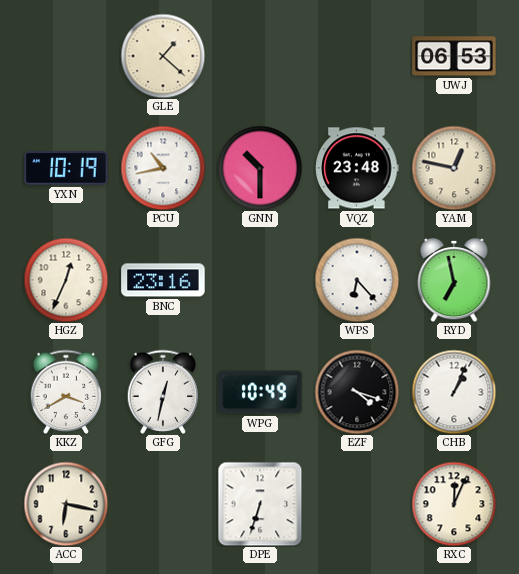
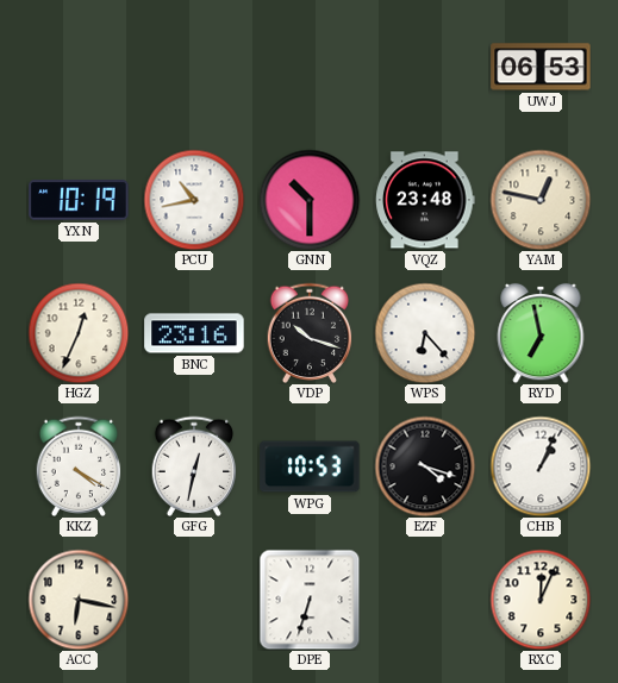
GLE: 1:22 -> none (163, 56)
VDP: none -> 10:18 (310, 332)
KKZ: 3:40 -> 4:20 (79, 465)
WPG: 10:49 -> 10:53 (310, 466)
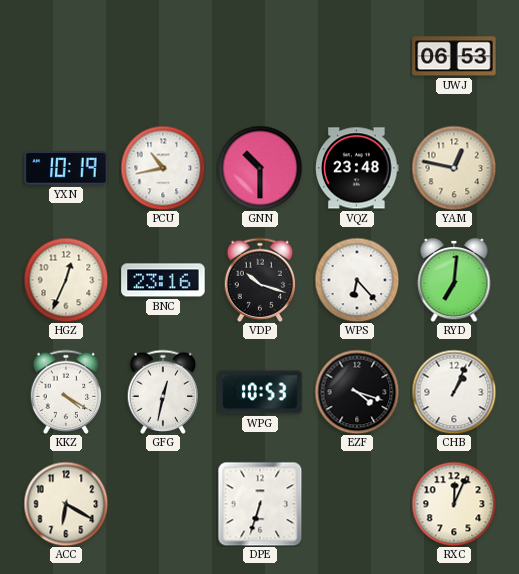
RYD: 6:58 -> 7:01 (454, 280)
ACC: 6:17 -> 6:20 (66, 504)
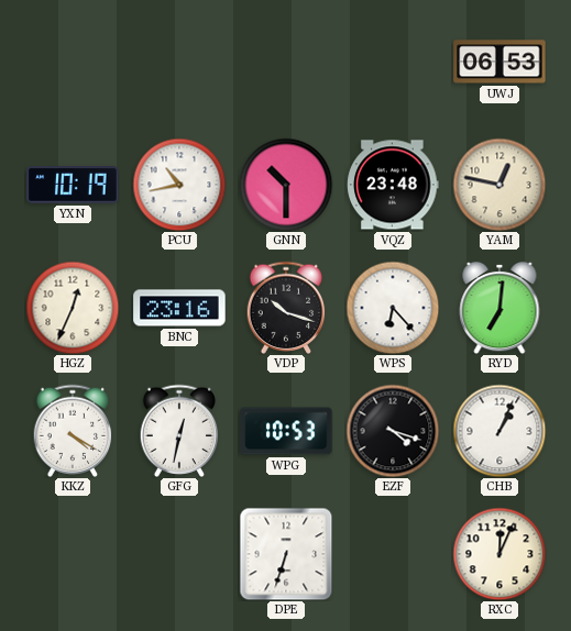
ACC: 6:20 -> none (66, 504)
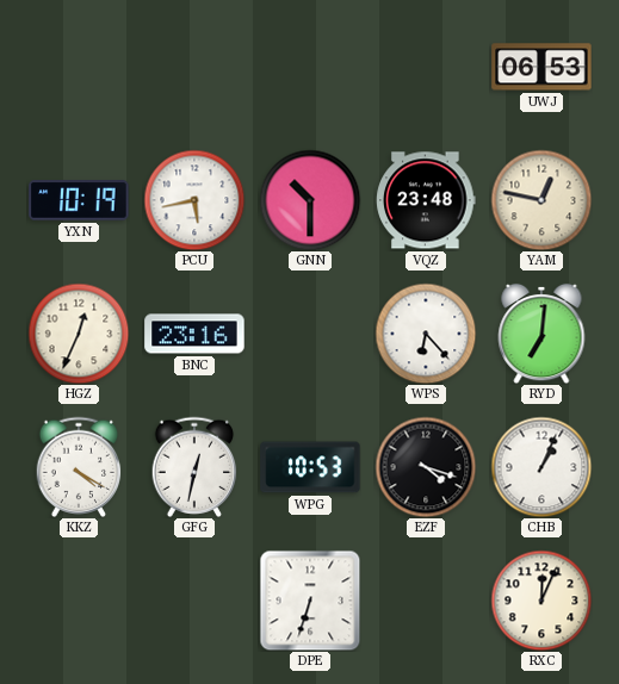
PCU: 10:43 -> 5:43 (194, 200)
VDP: 10:18 -> none (286, 307)
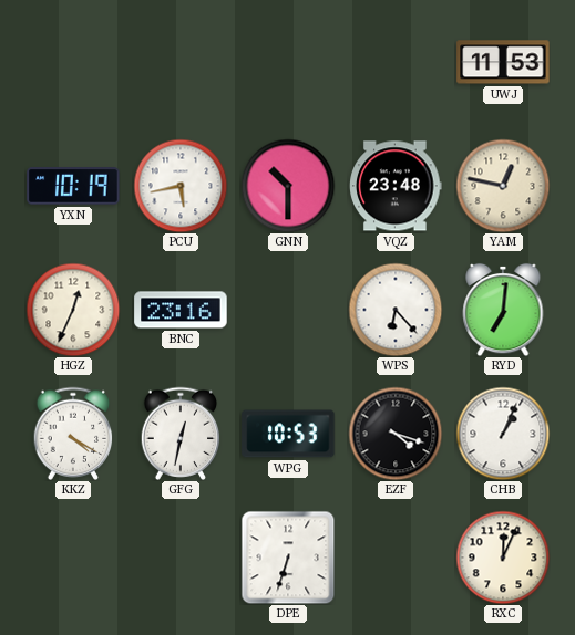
UWJ: 06:53 -> 11:53 (503, 62)
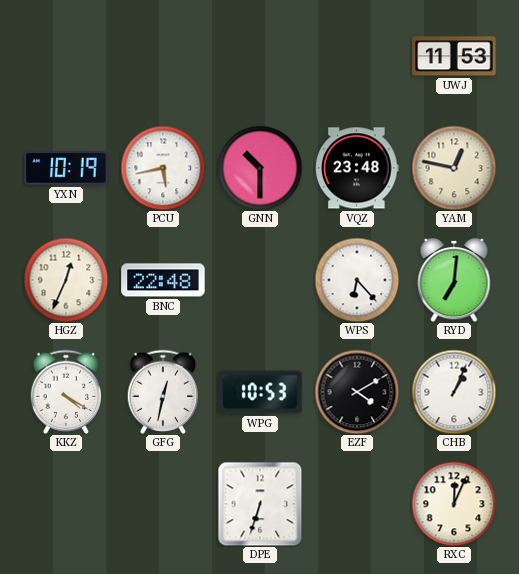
BNC: 23:16 -> 22:48 (163, 280)
EZF: 4:18 -> 4:10 (357, 392)
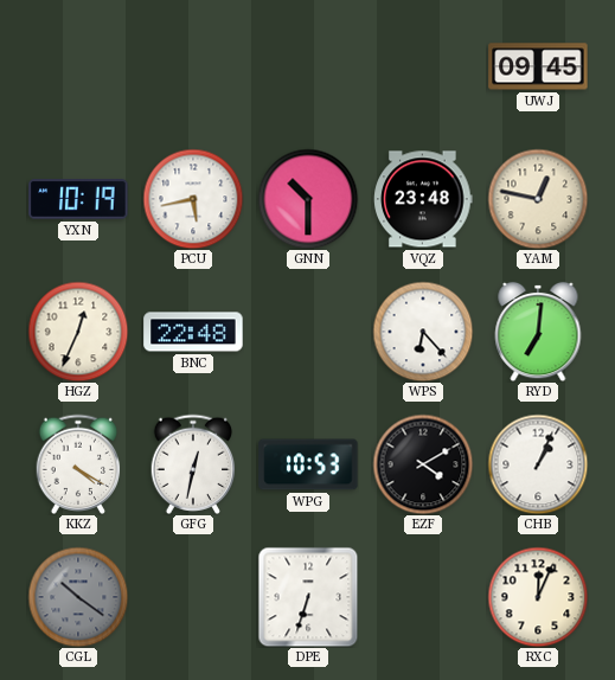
UWJ: 11:53 -> 09:45 (538, 66)
CGL: none -> 10:21 (78, 597)
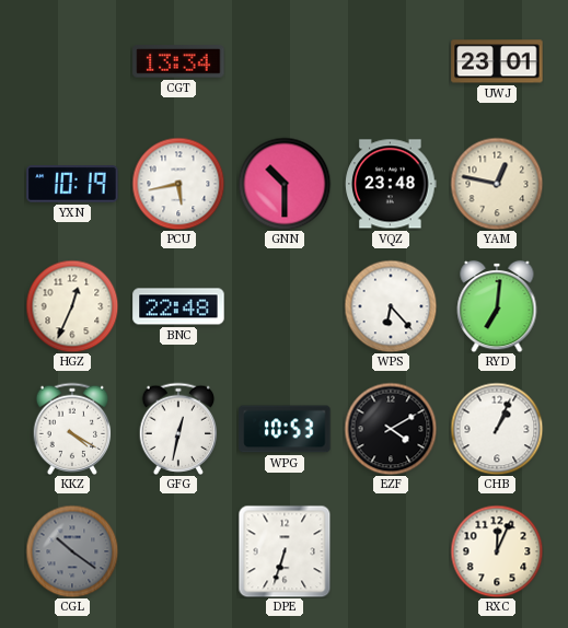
CGT: none -> 13:34 (178, 61)
UWJ: 09:45 -> 23:01 (497, 61)
